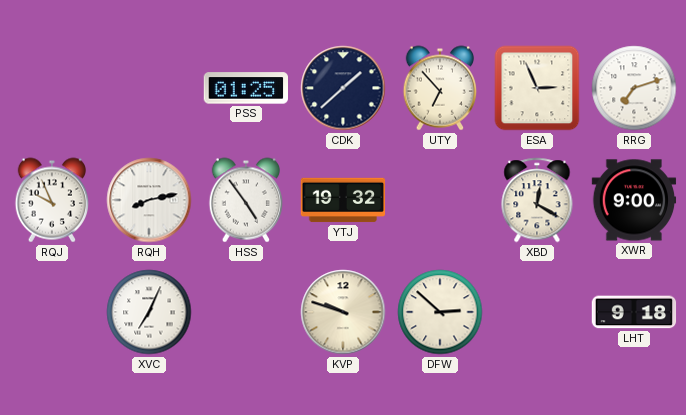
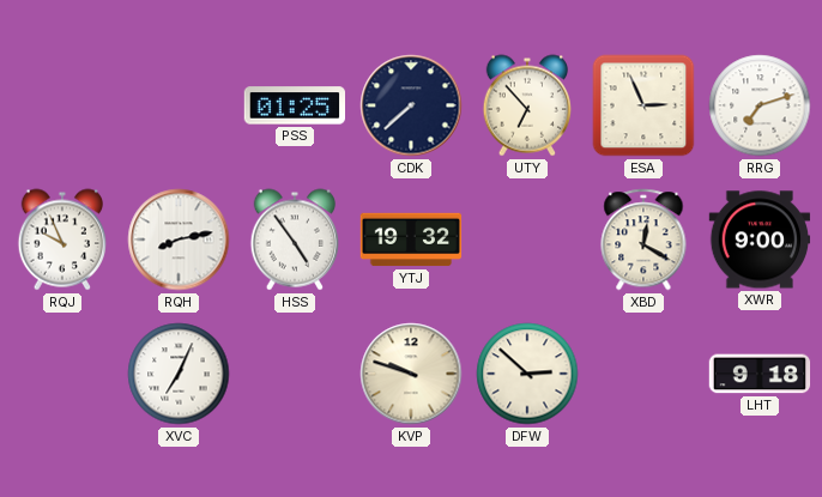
CDK: 1:38 -> 7:38 (411, 105)
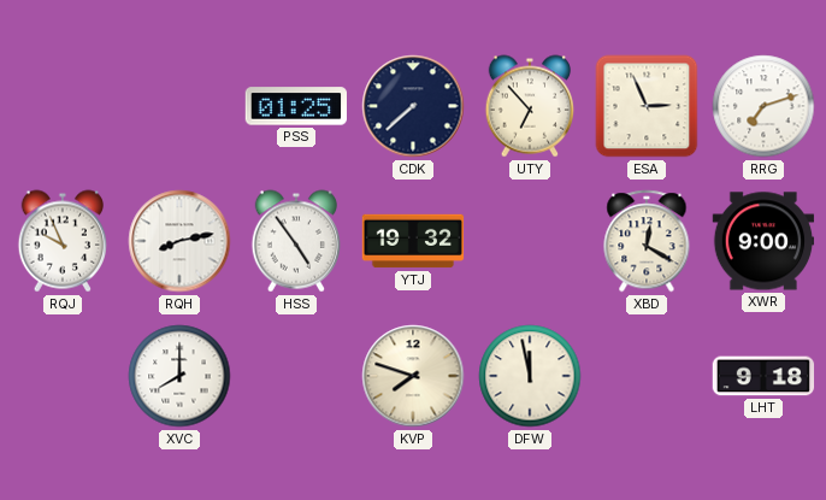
XVC: 7:04 -> 8:00 (179, 376)
KVP: 9:48 -> 7:48 (413, 376)
DFW: 2:52 -> 11:58 (530, 376)
